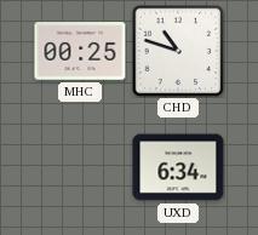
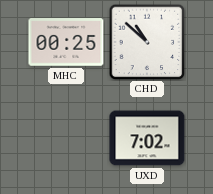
CHD: 10:48 -> 10:52 (147, 42)
UXD: 6:34 -> 7:02 (147, 138)
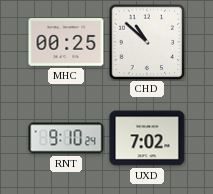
RNT: none -> 9:10 (66, 138)
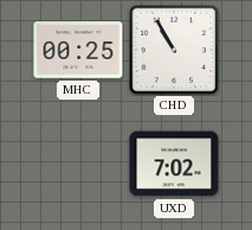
CHD: 10:52 -> 10:55 (174, 50)
RNT: 9:10 -> none (66, 138)
